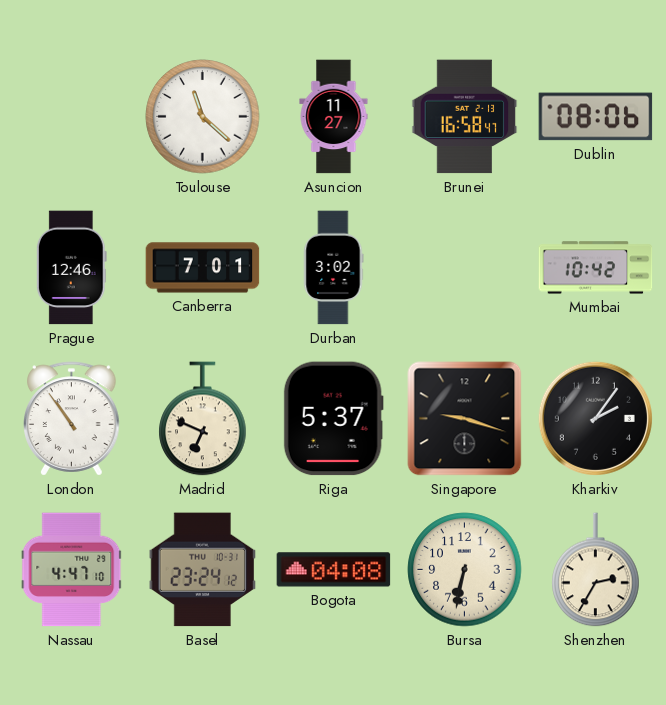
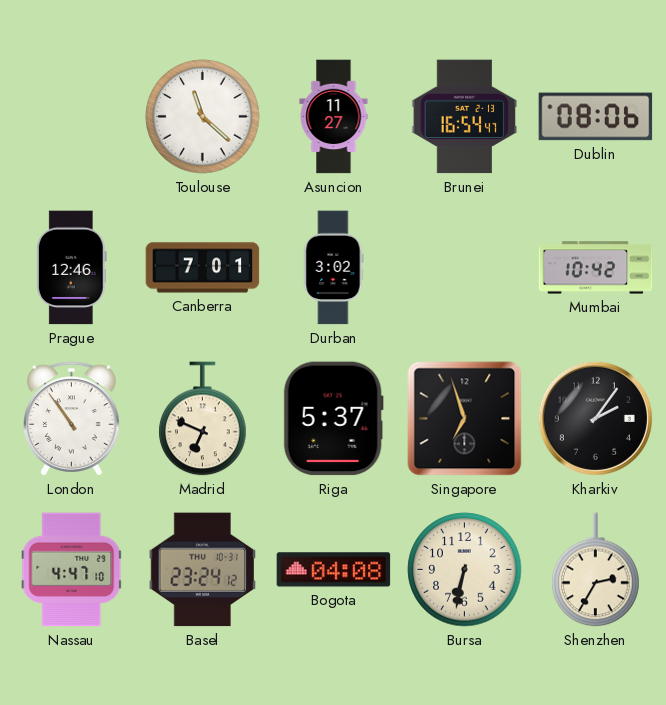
Brunei: 16:58 -> 16:54 (465, 117)
Singapore: 9:18 -> 6:57 (465, 419)
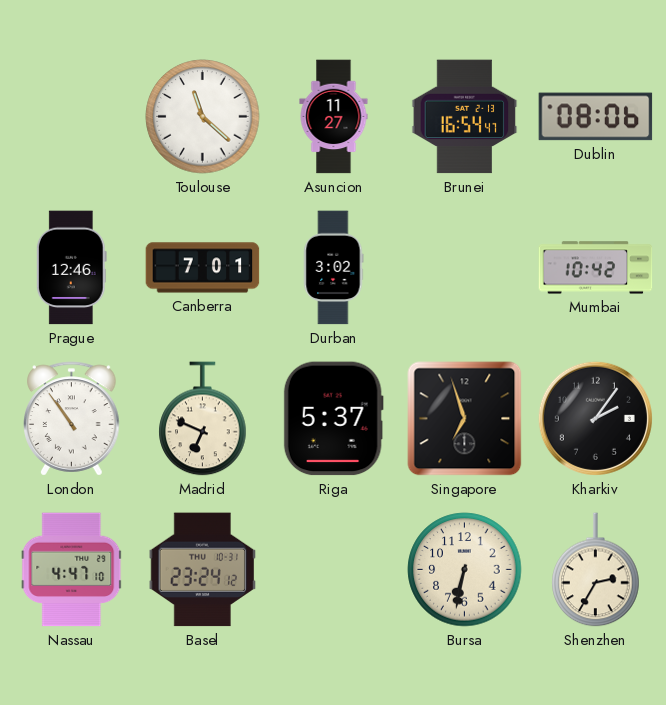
Bogota: 04:08 -> none (334, 570)
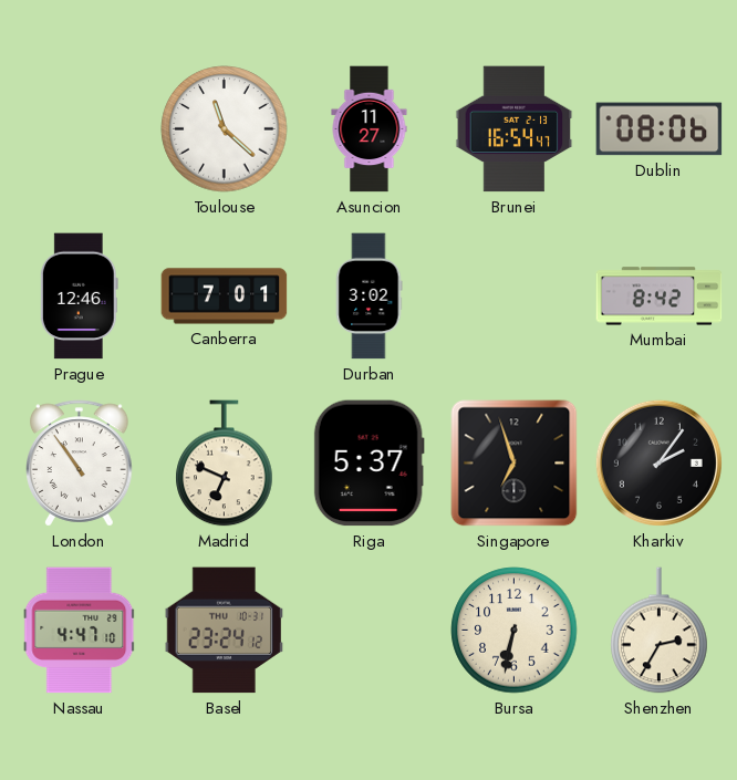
Mumbai: 10:42 -> 8:42 (660, 297)
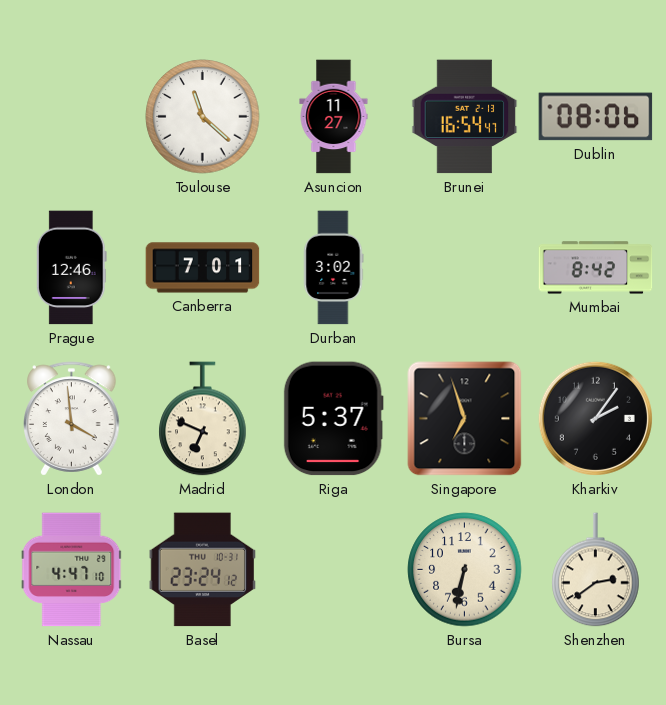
London: 10:54 -> 3:59 (72, 419)
Shenzhen: 2:35 -> 2:39 (596, 570)
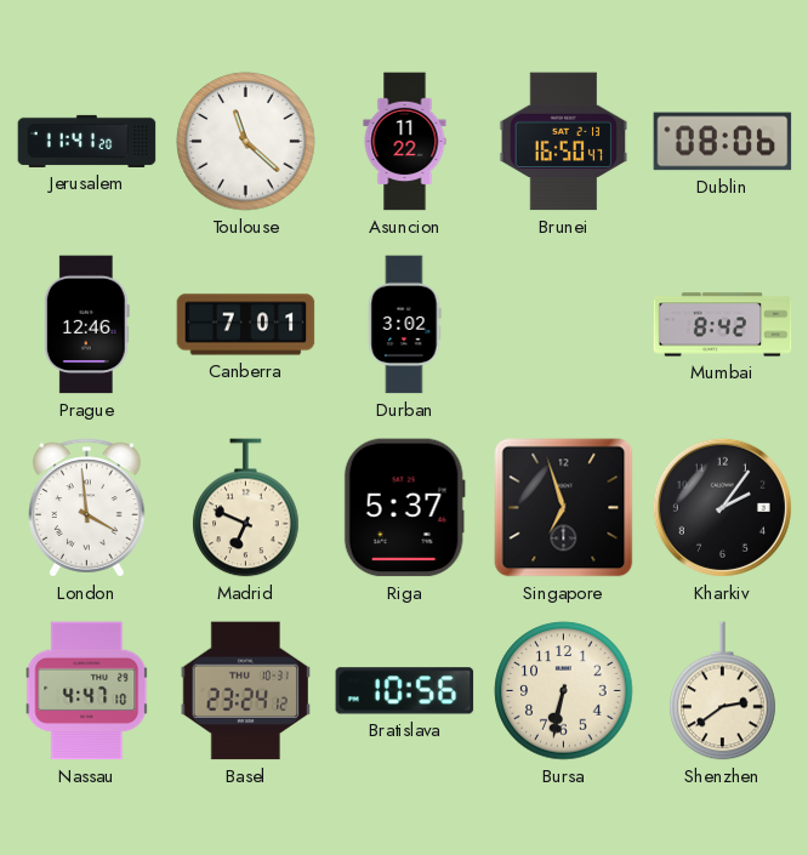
Jerusalem: none -> 11:41 (87, 141)
Asuncion: 11:27 -> 11:22 (405, 142)
Brunei: 16:54 -> 16:50 (564, 142)
Bratislava: none -> 10:56 (405, 691)
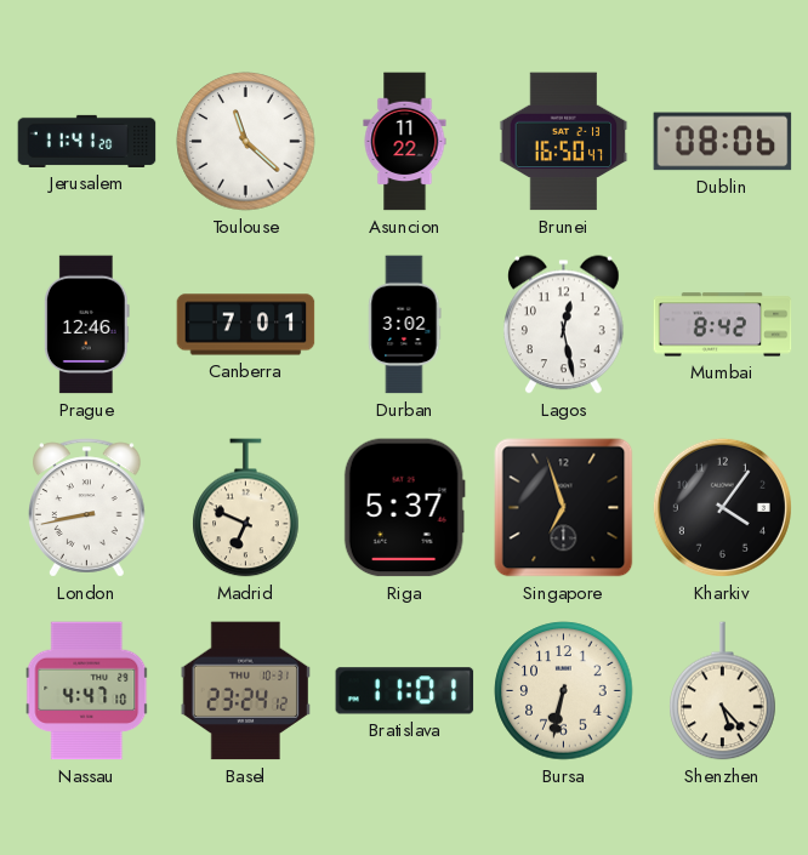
Lagos: none -> 12:28 (564, 325)
London: 3:59 -> 8:43 (87, 508)
Kharkiv: 2:06 -> 4:06 (722, 507)
Bratislava: 10:56 -> 11:01 (405, 691)
Shenzhen: 2:39 -> 5:23 (723, 691)
